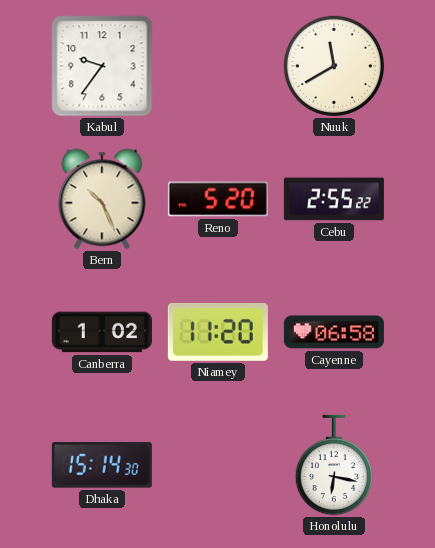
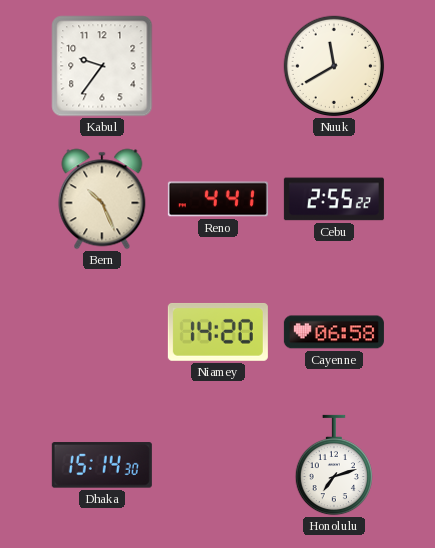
Reno: 5:20 -> 4:41 (218, 199)
Canberra: 1:02 -> none (102, 332)
Niamey: 11:20 -> 14:20 (218, 332)
Honolulu: 6:17 -> 7:12 (333, 465)
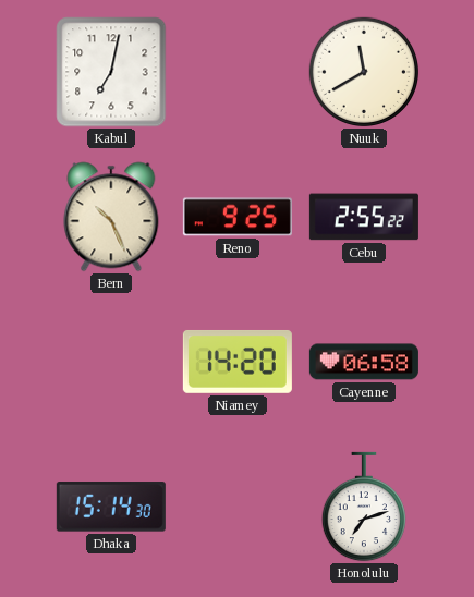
Kabul: 9:36 -> 7:02 (111, 72)
Reno: 4:41 -> 9:25 (238, 217)
